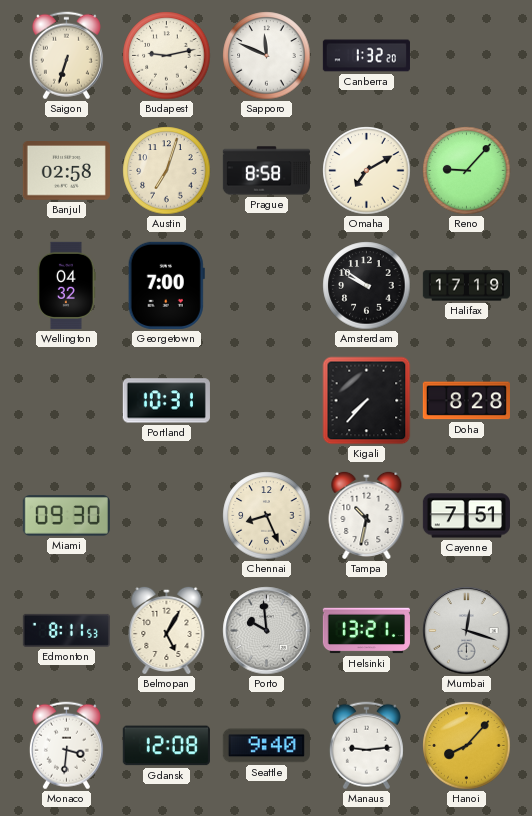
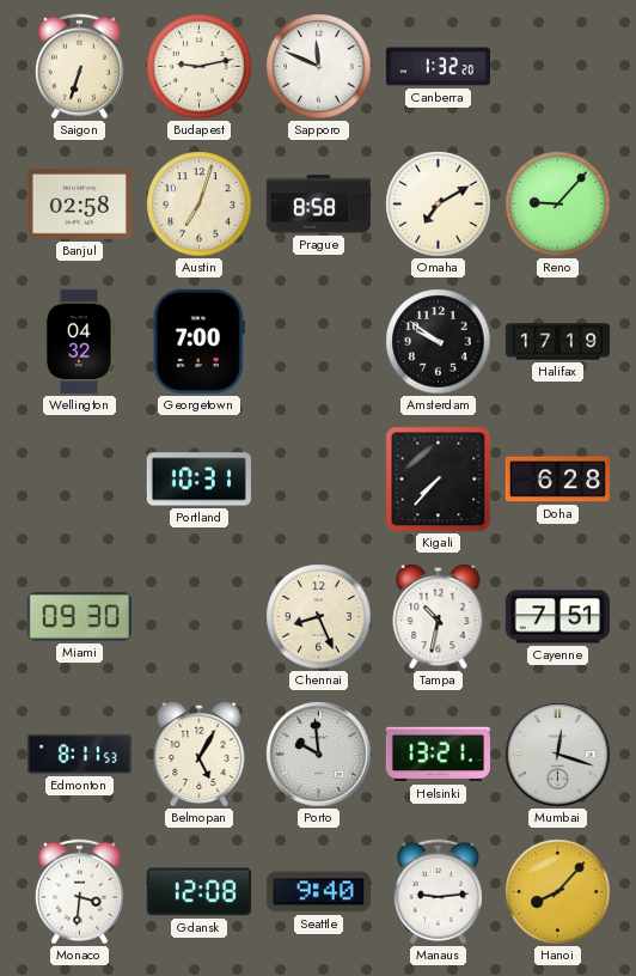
Doha: 8:28 -> 6:28 (557, 480)
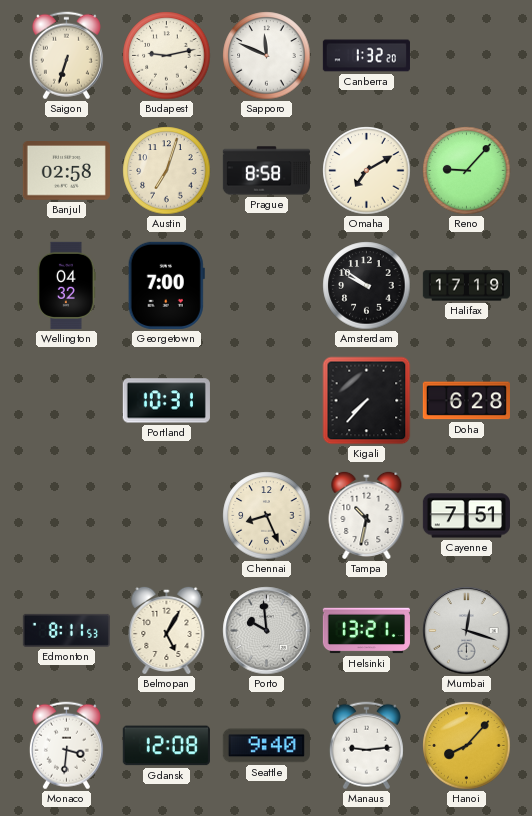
Miami: 09:30 -> none (79, 617)
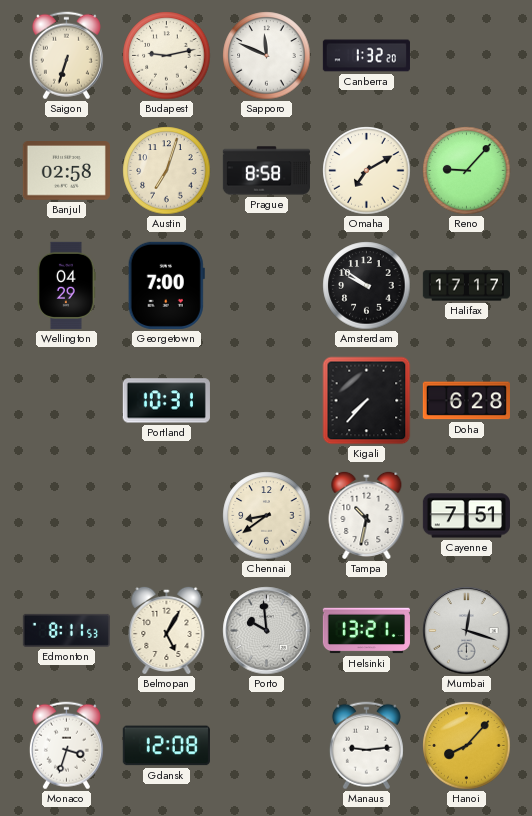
Wellington: 04:32 -> 04:29 (67, 285)
Halifax: 17:19 -> 17:17 (466, 286)
Chennai: 8:26 -> 8:39 (267, 516)
Monaco: 3:31 -> 3:33 (66, 746)
Seattle: 9:40 -> none (266, 746)
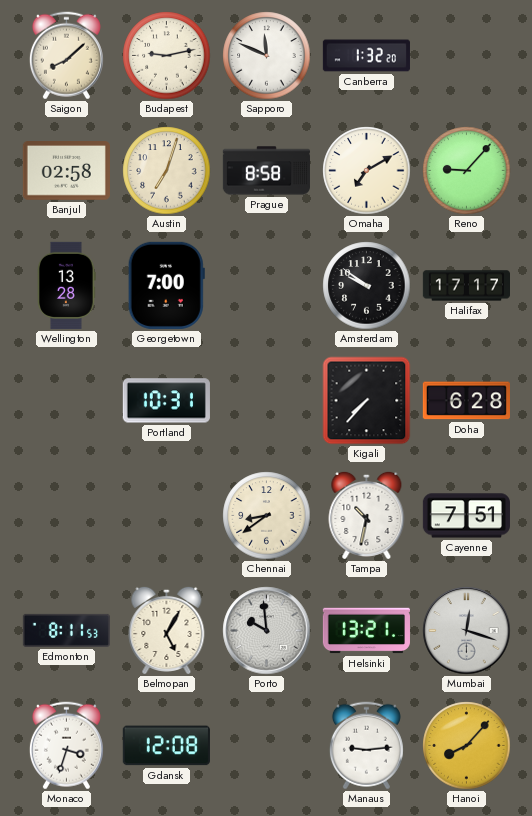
Saigon: 6:33 -> 8:08 (66, 56)
Wellington: 04:29 -> 13:28 (67, 285)
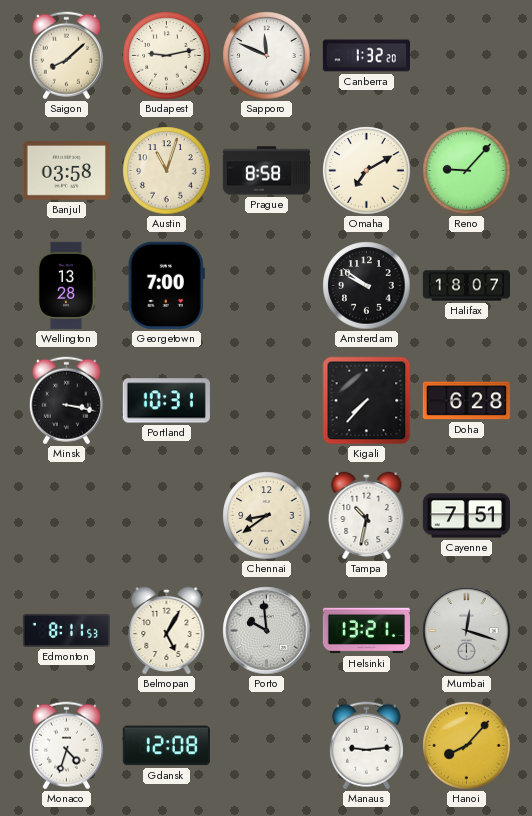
Banjul: 02:58 -> 03:58 (66, 171)
Austin: 7:03 -> 11:03 (167, 171)
Halifax: 17:17 -> 18:07 (466, 286)
Minsk: none -> 3:17 (66, 401)
Monaco: 3:33 -> 4:33 (66, 746)
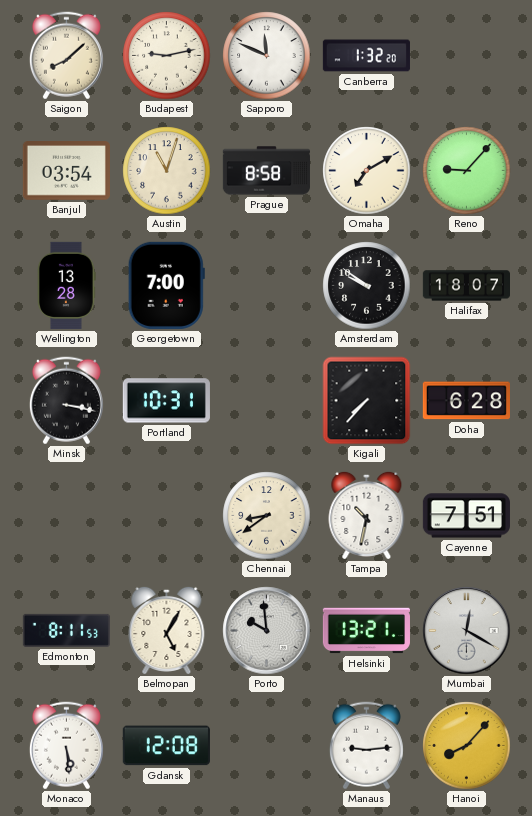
Banjul: 03:58 -> 03:54 (66, 171)
Mumbai: 12:18 -> 12:20 (467, 631)
Monaco: 4:33 -> 5:29 (66, 746)
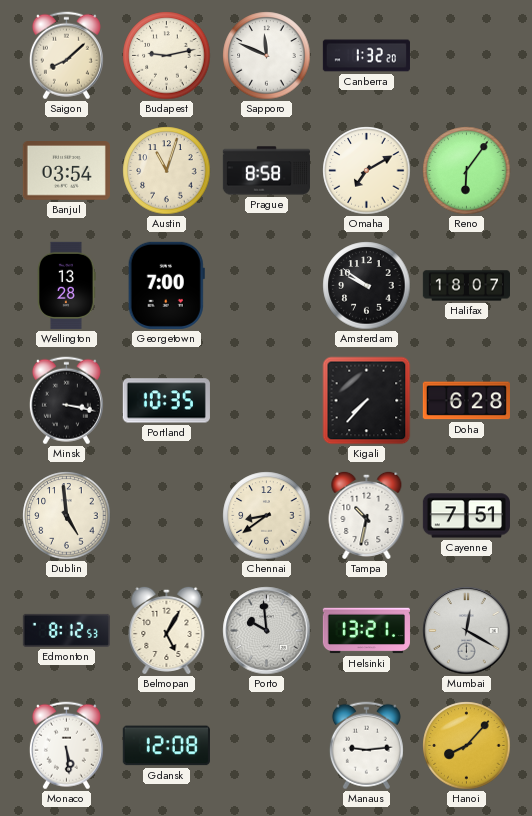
Reno: 9:07 -> 6:06 (467, 171)
Portland: 10:31 -> 10:35 (166, 401)
Dublin: none -> 4:59 (67, 516)
Edmonton: 8:11 -> 8:12 (66, 630)
